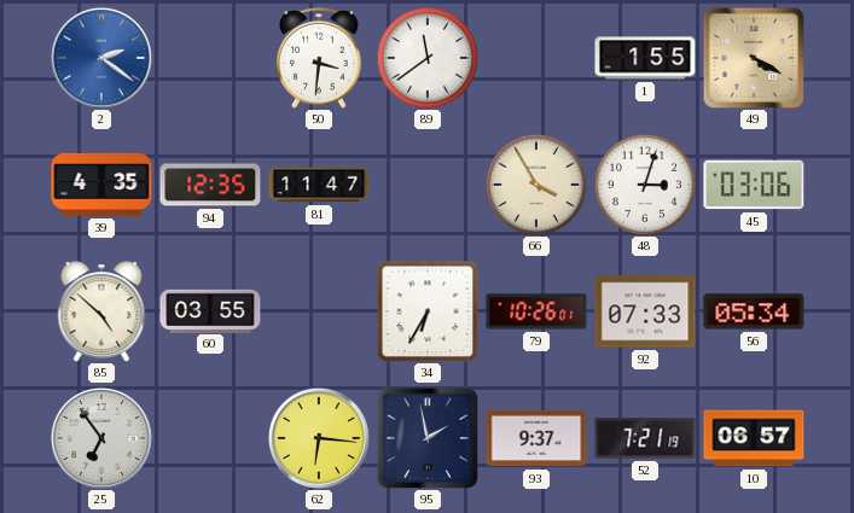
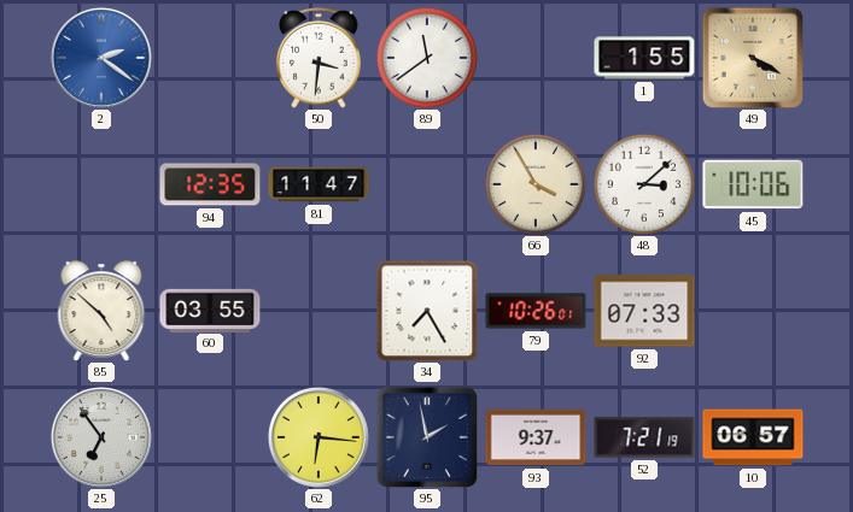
39: 4:35 -> none (101, 185)
48: 3:03 -> 3:08 (644, 184)
45: 03:06 -> 10:06 (753, 184)
34: 6:35 -> 7:25 (427, 311)
56: 05:34 -> none (754, 311)
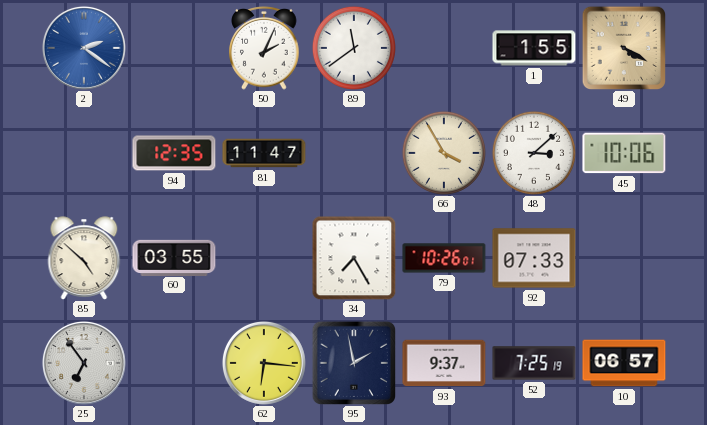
50: 3:31 -> 2:04 (264, 49)
52: 7:21 -> 7:25 (534, 363)
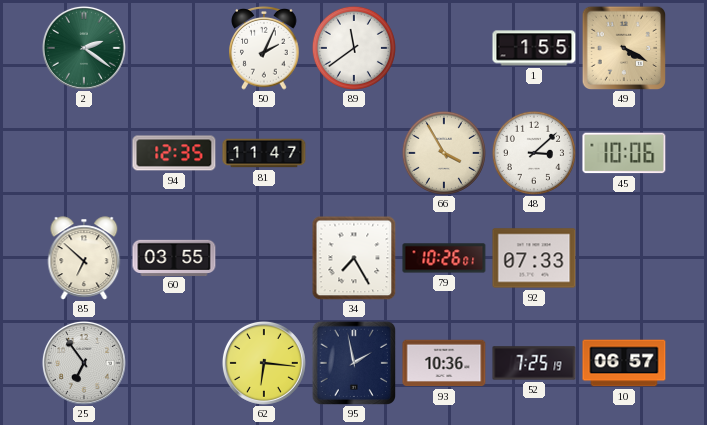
2 dial: blue -> green (84, 48)
85: 4:52 -> 6:52 (84, 258)
93: 9:37 -> 10:36 (444, 363)
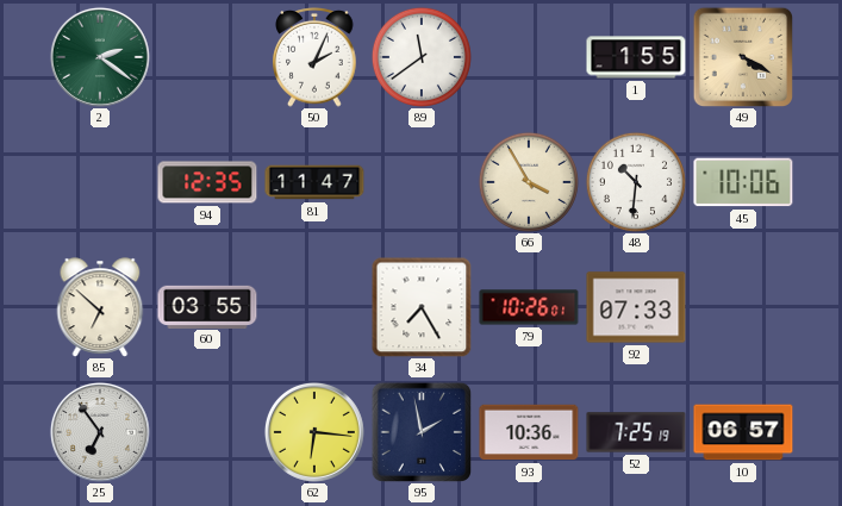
48: 3:08 -> 10:31 (636, 182)
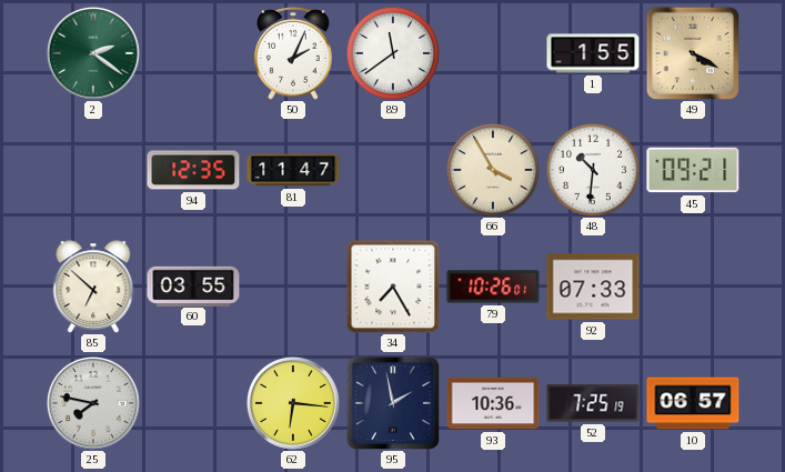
45: 10:06 -> 09:21 (693, 170)
25: 6:54 -> 7:47 (93, 403)
